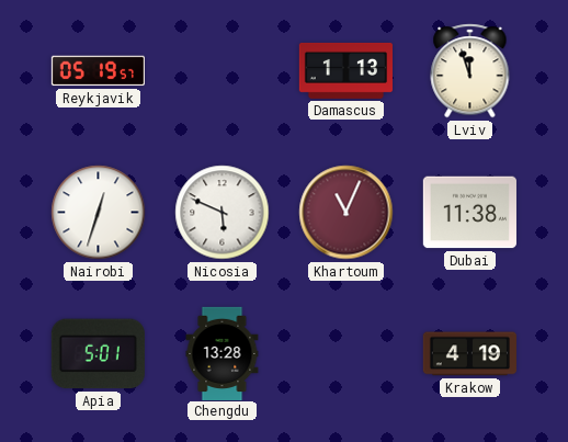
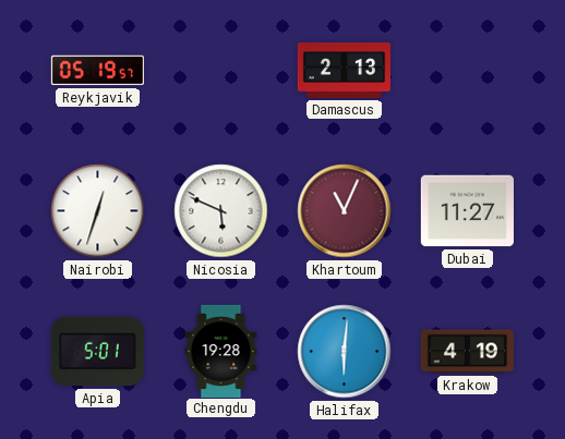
Damascus: 1:13 -> 2:13 (344, 70)
Lviv: 11:57 -> none (470, 71)
Dubai: 11:38 -> 11:27 (467, 211)
Chengdu: 13:28 -> 19:28 (221, 351)
Halifax: none -> 6:01 (345, 352)
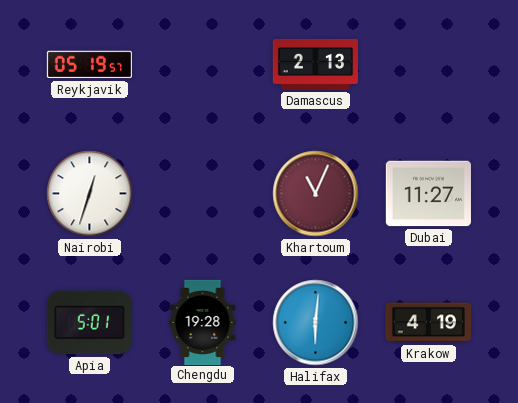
Nicosia: 5:49 -> none (221, 211)
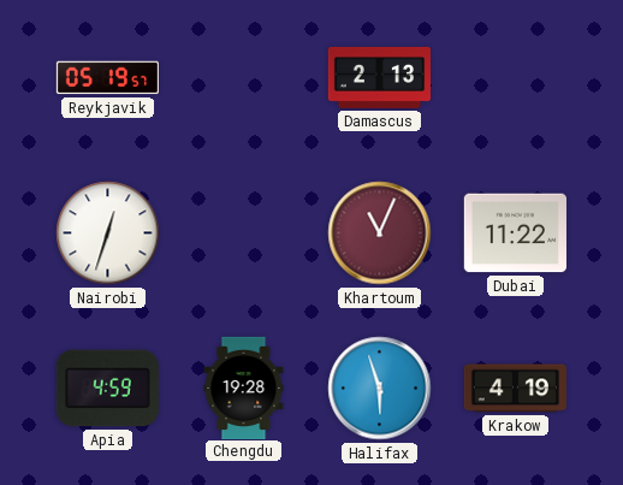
Dubai: 11:27 -> 11:22 (515, 233)
Apia: 5:01 -> 4:59 (107, 389)
Halifax: 6:01 -> 5:57 (380, 389)
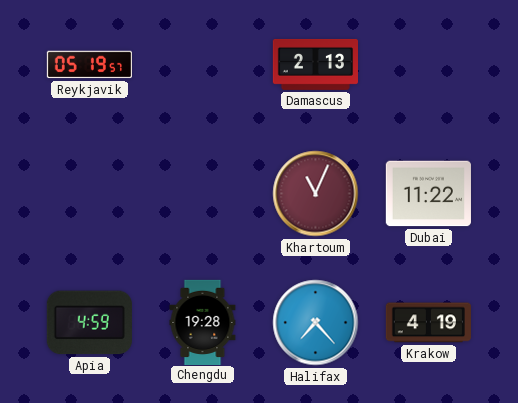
Nairobi: 12:33 -> none (108, 233)
Halifax: 5:57 -> 7:23 (316, 323)
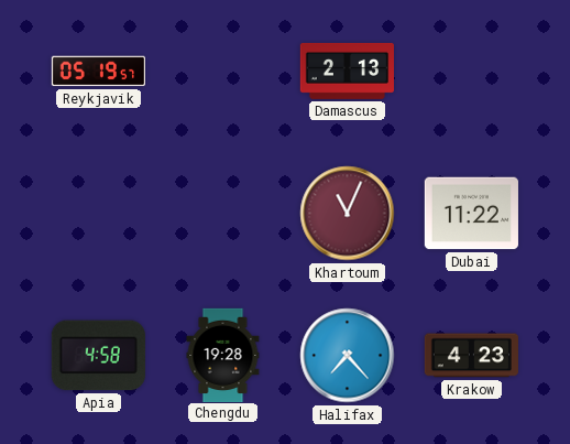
Apia: 4:59 -> 4:58 (98, 356)
Krakow: 4:19 -> 4:23 (471, 356)
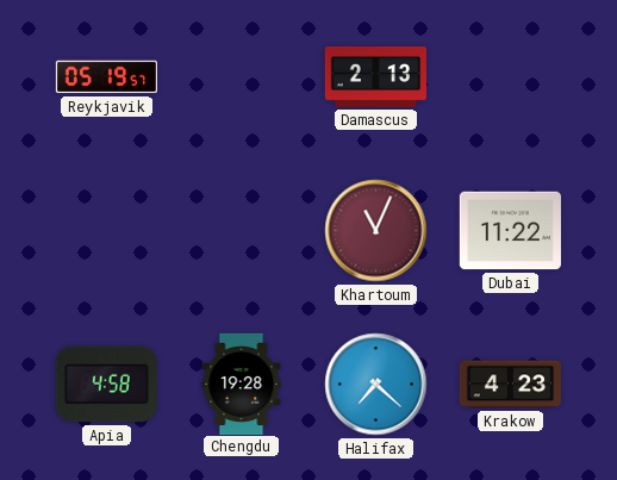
Halifax: 7:23 -> 7:22 (376, 385)
